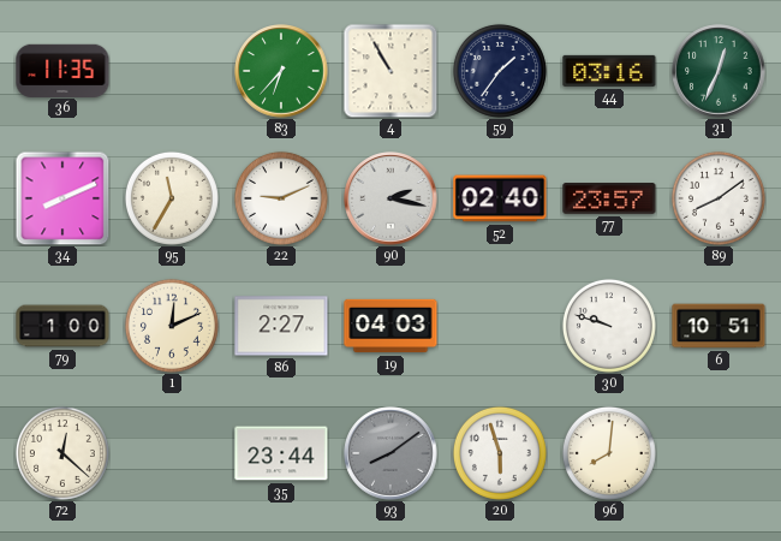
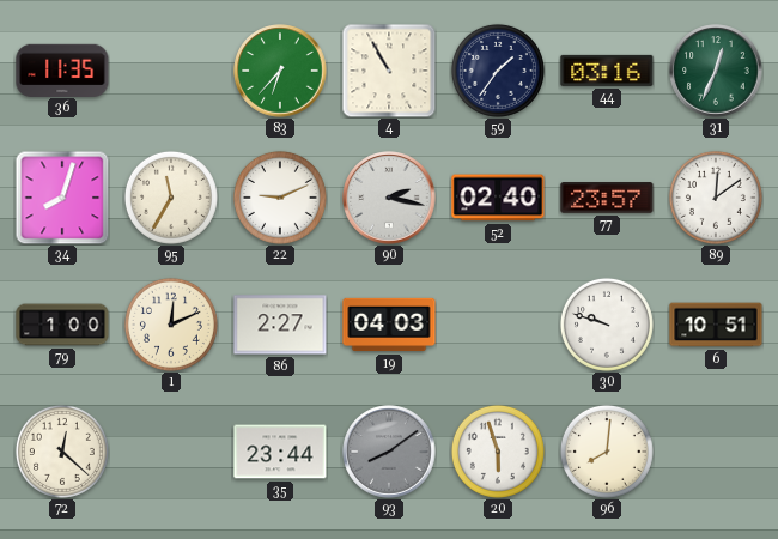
34: 8:11 -> 8:03 (62, 198)
89: 8:09 -> 12:09 (716, 198)
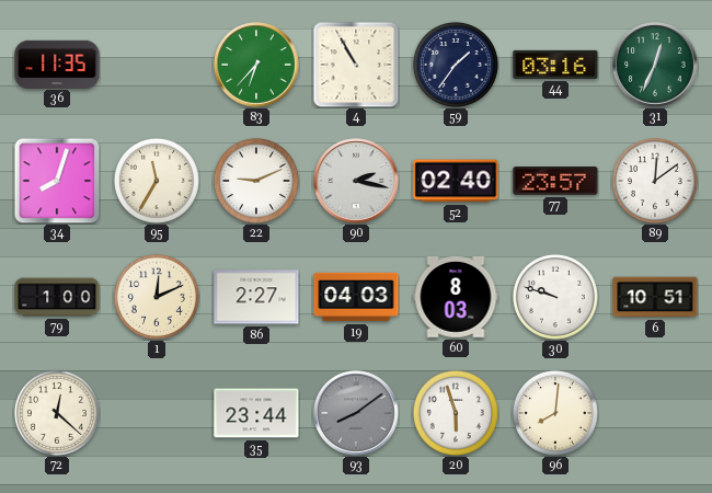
60: none -> 8:03 (456, 298)
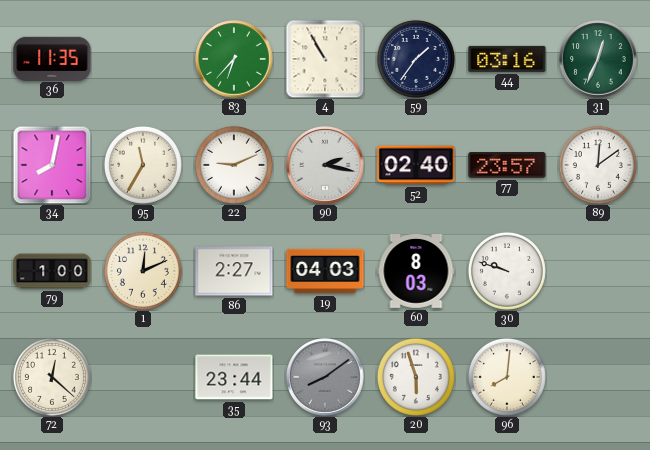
34: 8:03 -> 8:02 (52, 165)
6: 10:51 -> none (655, 297)
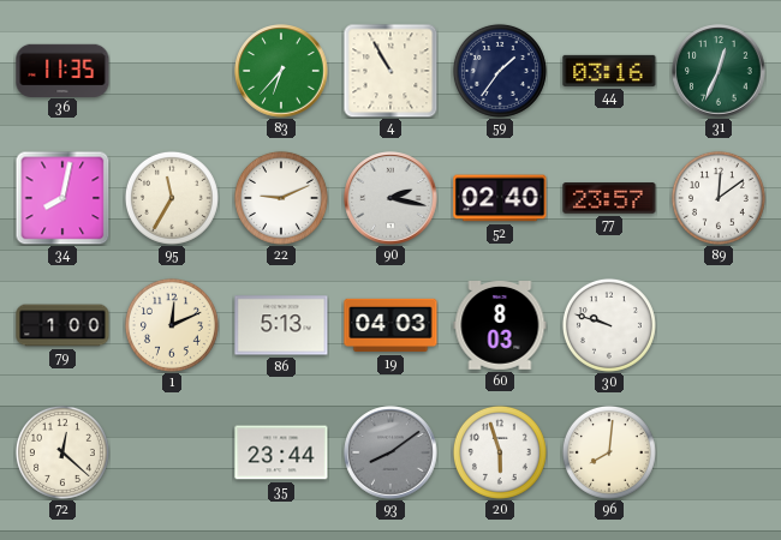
86: 2:27 -> 5:13 (281, 325)
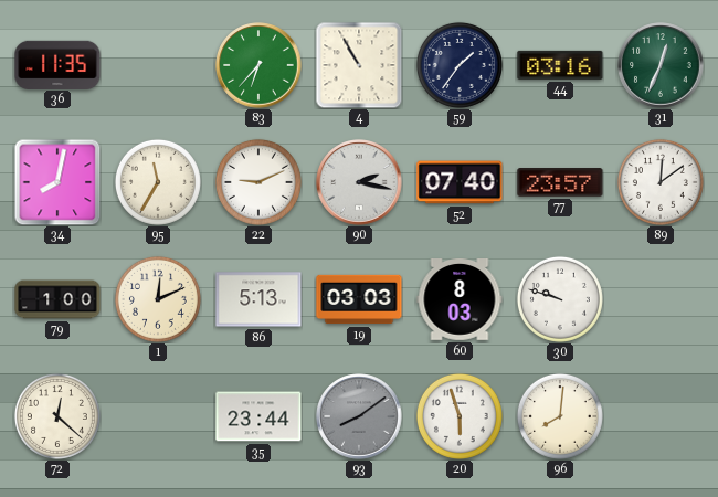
52: 02:40 -> 07:40 (460, 182)
19: 04:03 -> 03:03 (359, 299)
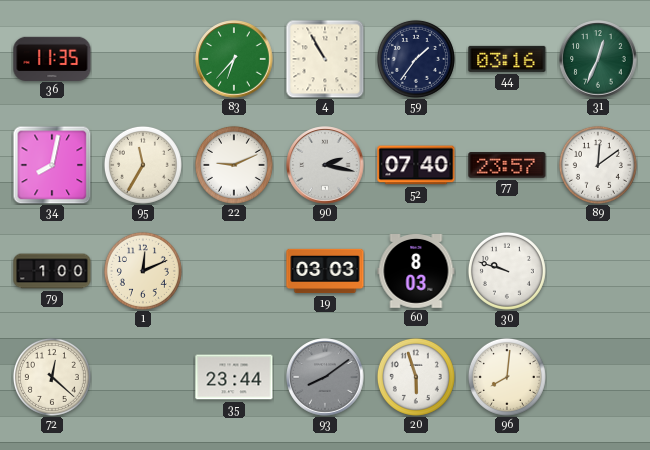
86: 5:13 -> none (258, 299)
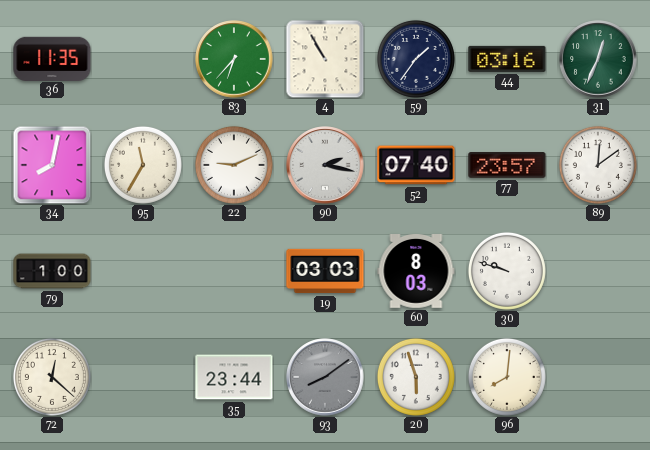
1: 12:11 -> none (143, 271)
